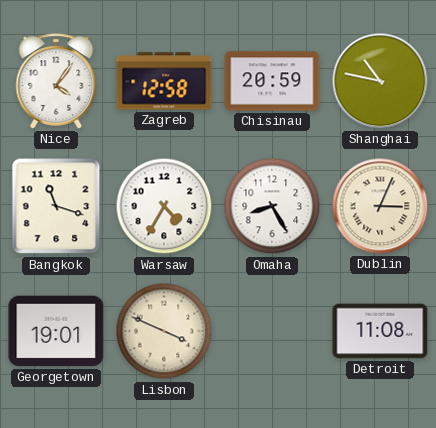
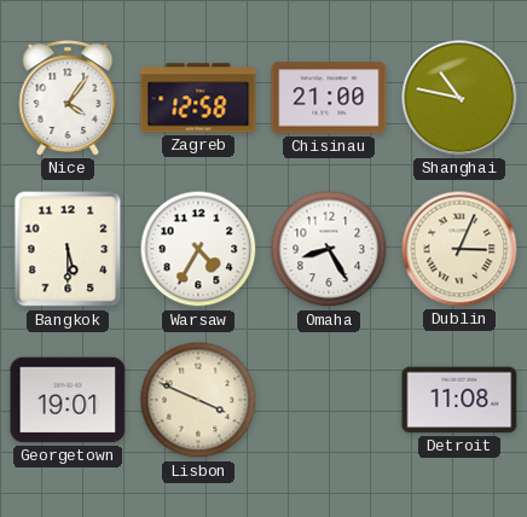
Chisinau: 20:59 -> 21:00 (329, 98)
Bangkok: 11:18 -> 5:30 (68, 249)
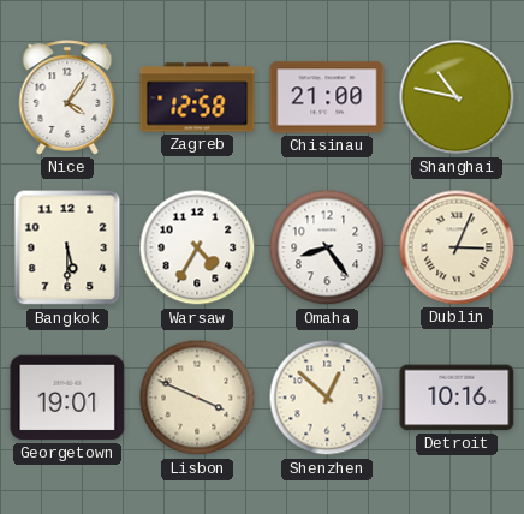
Omaha: 8:25 -> 8:24 (327, 247)
Shenzhen: none -> 12:52 (327, 398)
Detroit: 11:08 -> 10:16 (457, 398)
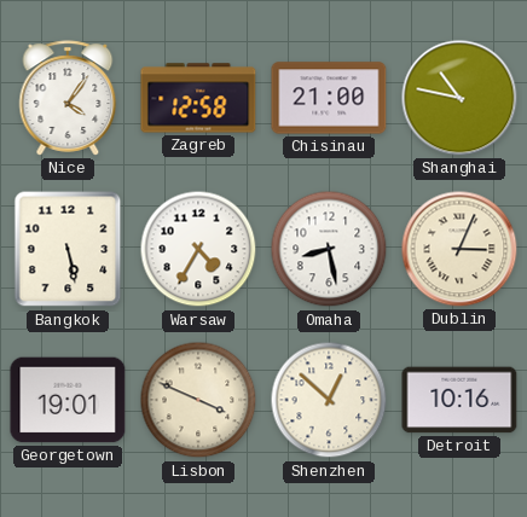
Bangkok: 5:30 -> 5:28 (68, 249)
Omaha: 8:24 -> 8:28 (329, 249)
